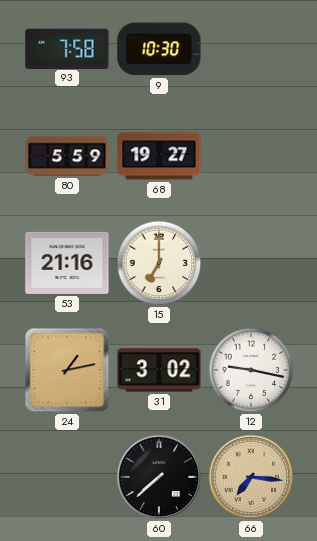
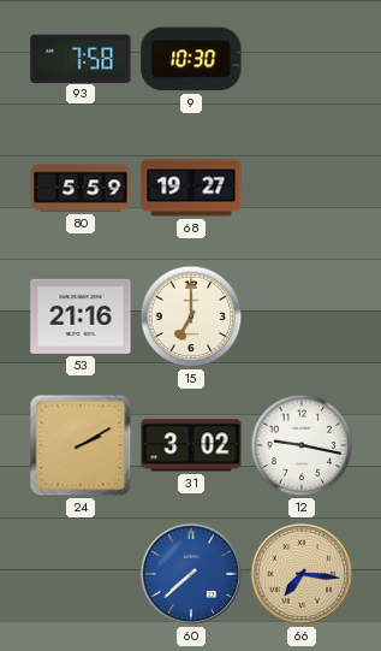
24: 1:13 -> 2:10 (81, 445)
60 dial: black -> blue (191, 574)
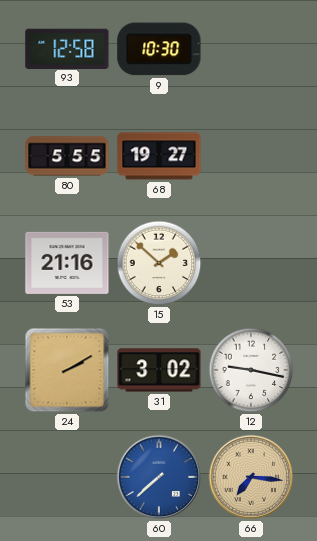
93: 7:58 -> 12:58 (67, 48)
80: 5:59 -> 5:55 (67, 156)
15: 7:00 -> 1:52 (159, 263)
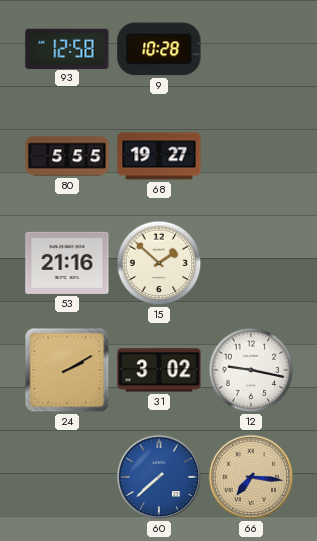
9: 10:30 -> 10:28 (159, 49)
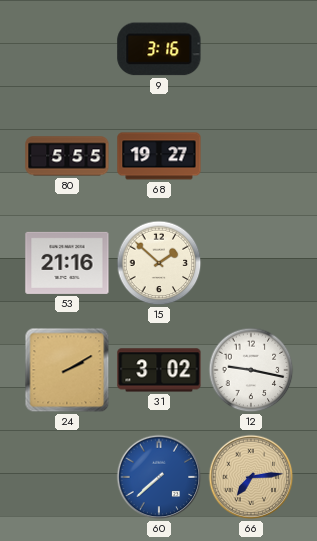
93: 12:58 -> none (67, 48)
9: 10:28 -> 3:16 (159, 49)
66: 7:16 -> 7:14 (251, 477)
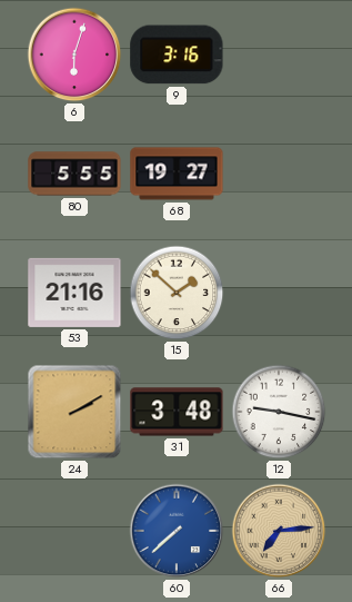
6: none -> 6:03 (74, 55)
31: 3:02 -> 3:48 (177, 412)
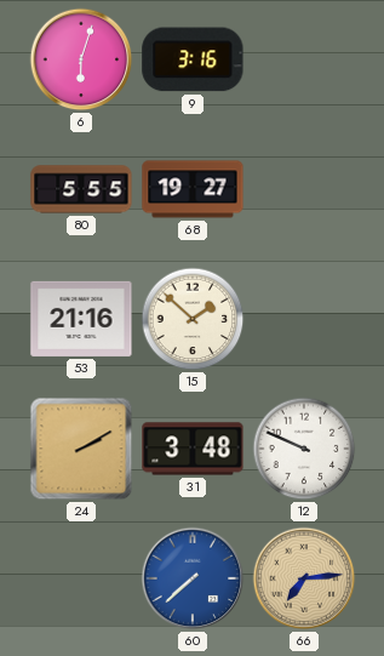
12: 9:17 -> 9:49 (304, 449)
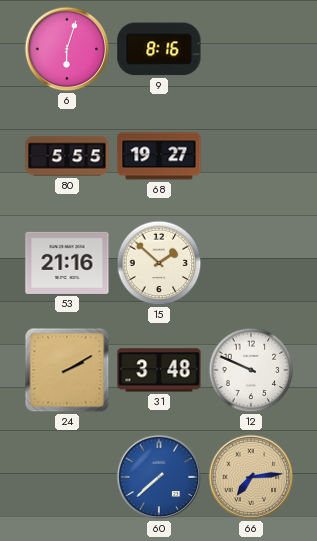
9: 3:16 -> 8:16 (159, 49)
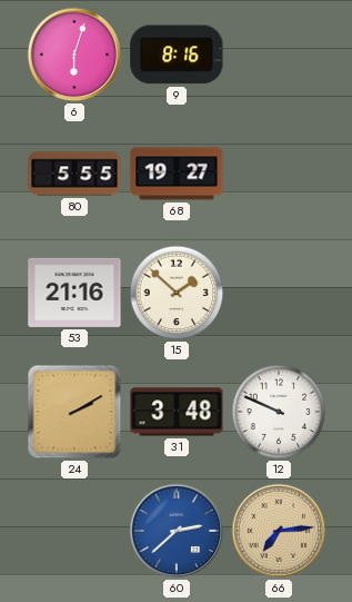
60: 7:38 -> 2:38 (177, 531)
